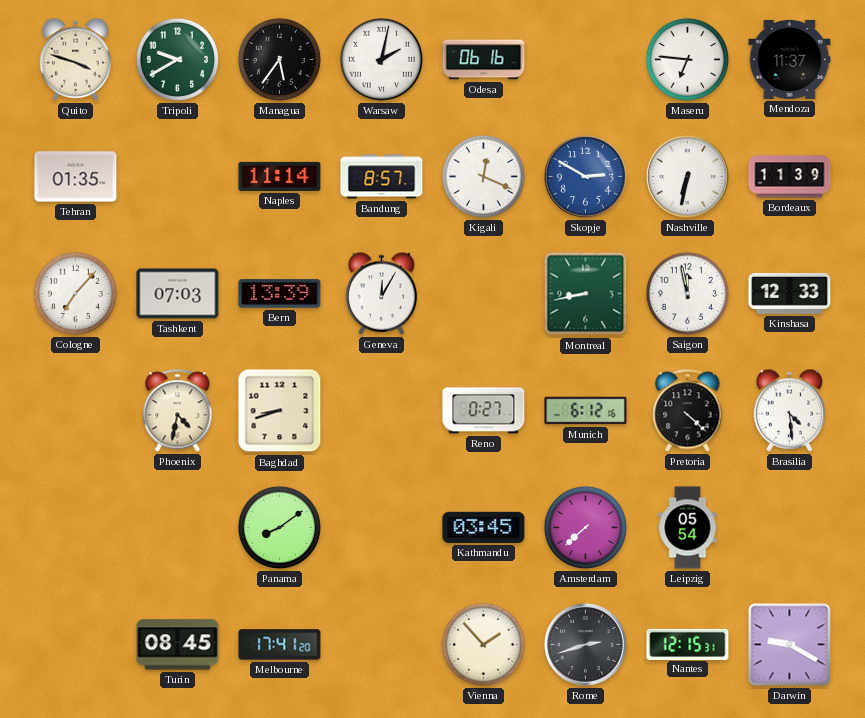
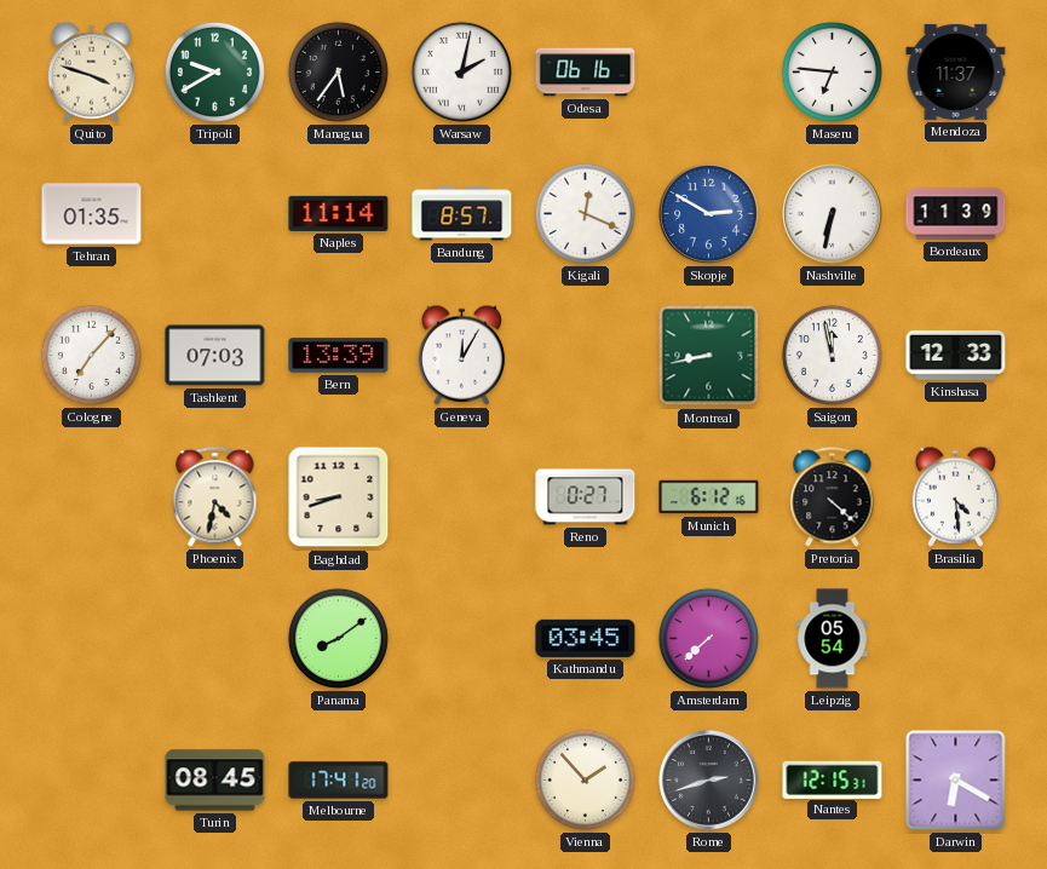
Darwin: 9:20 -> 6:20 (956, 781)
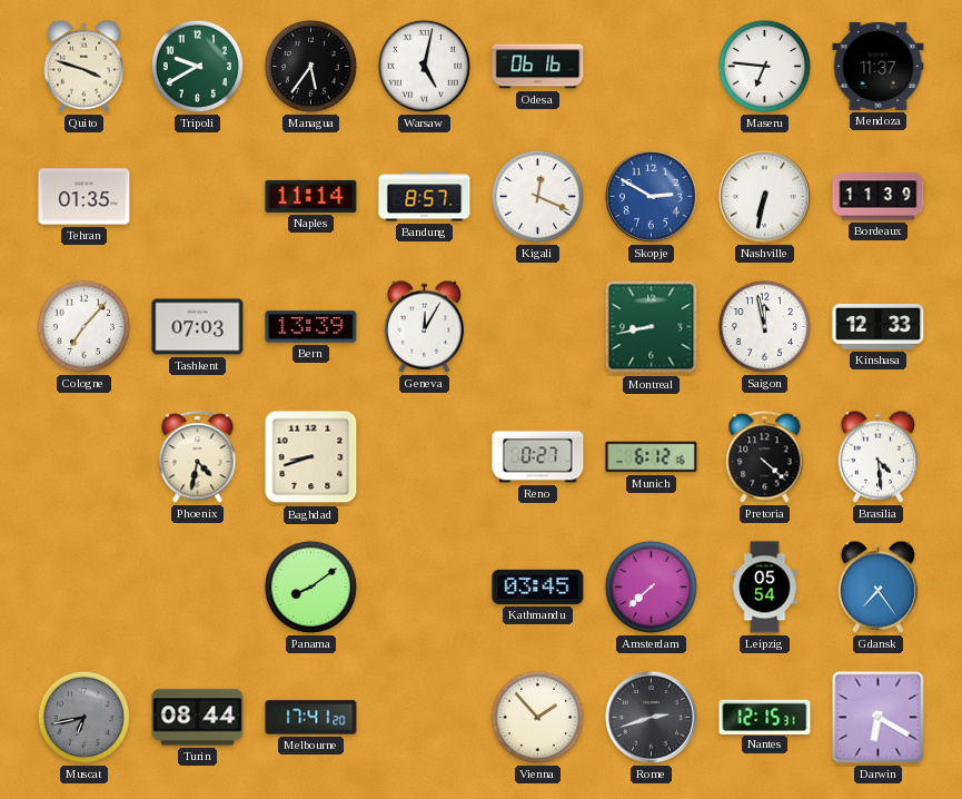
Warsaw: 2:02 -> 5:02 (424, 66)
Gdansk: none -> 7:24 (877, 586)
Muscat: none -> 6:43 (83, 717)
Turin: 08:45 -> 08:44 (198, 718)
